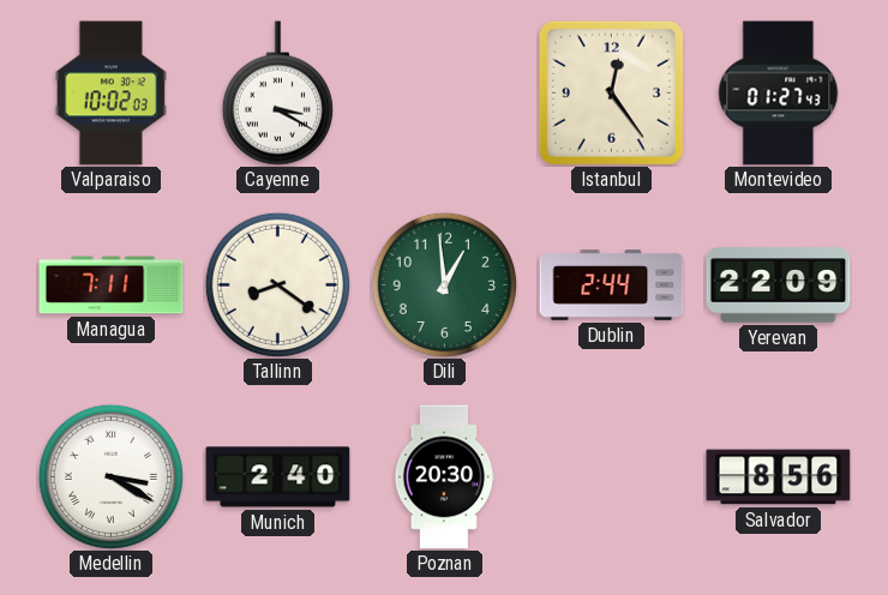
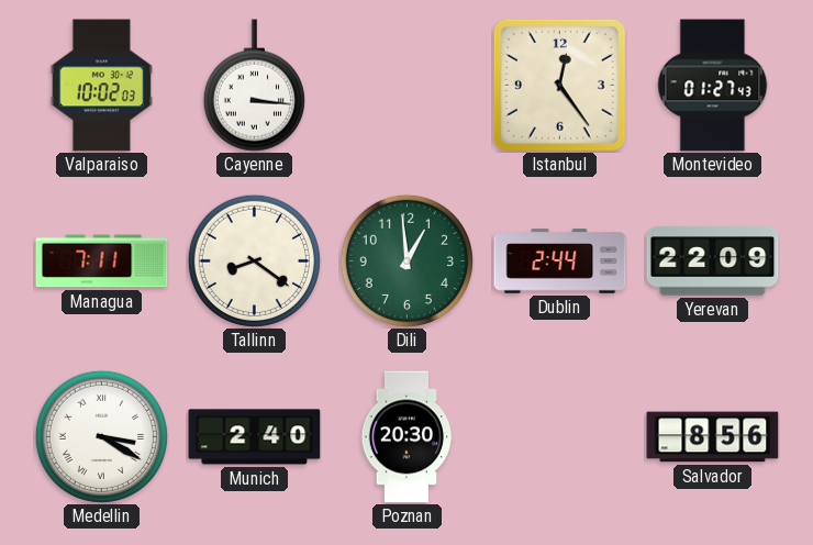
Cayenne: 3:20 -> 3:16 (254, 86)
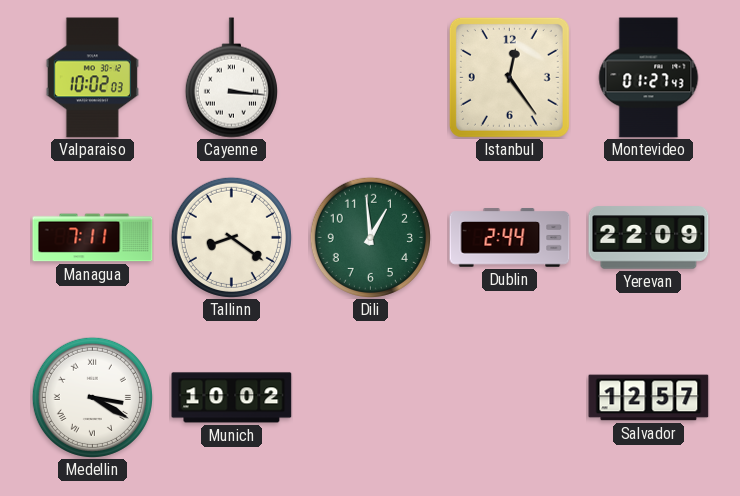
Munich: 2:40 -> 10:02 (232, 398)
Poznan: 20:30 -> none (408, 437)
Salvador: 8:56 -> 12:57 (649, 398)
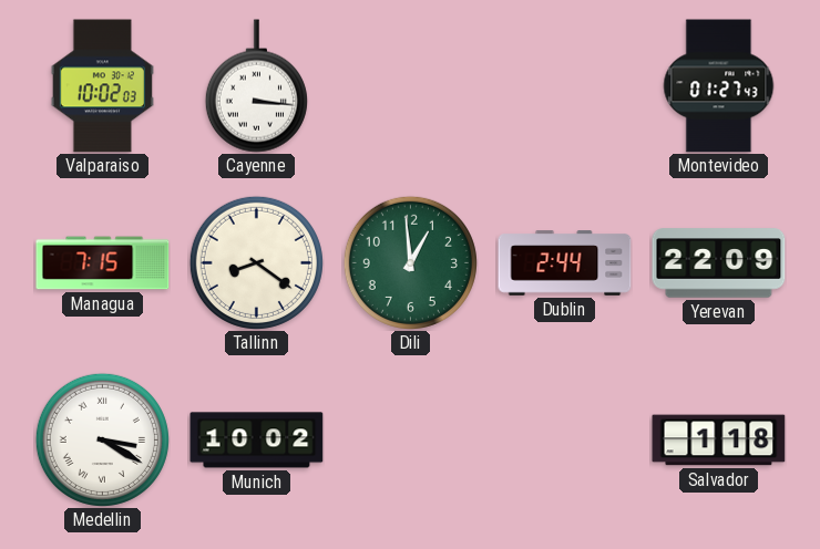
Istanbul: 12:24 -> none (509, 77)
Managua: 7:11 -> 7:15 (103, 263)
Salvador: 12:57 -> 1:18 (719, 441)
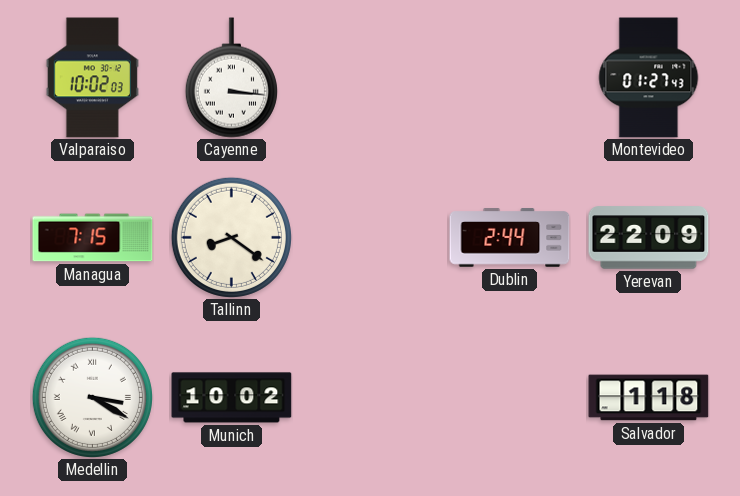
Dili: 12:59 -> none (410, 262)
